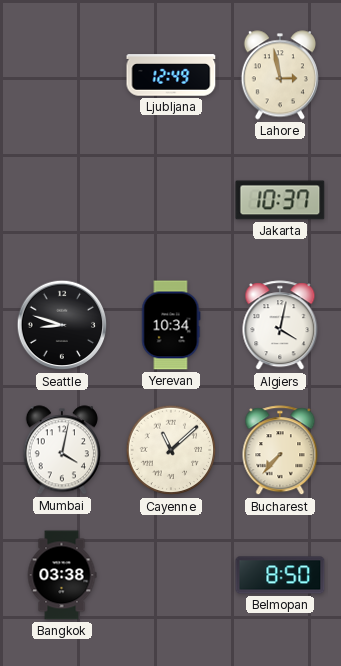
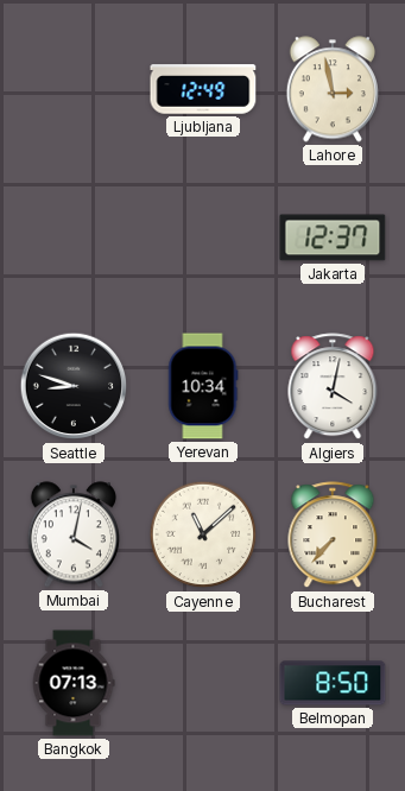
Jakarta: 10:37 -> 12:37 (333, 238)
Bangkok: 03:38 -> 07:13 (74, 683)
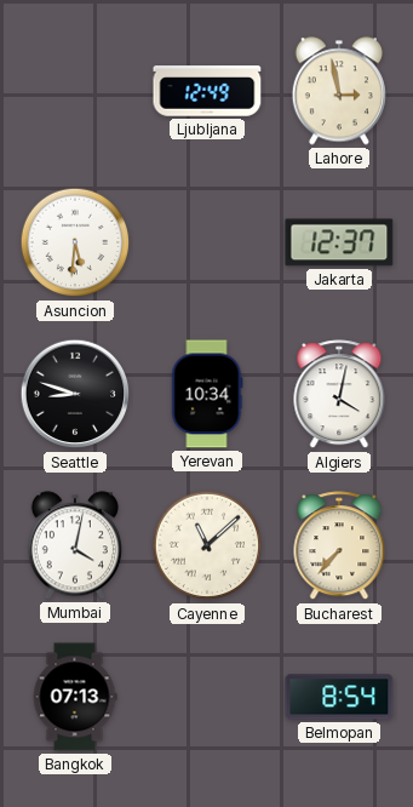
Asuncion: none -> 5:31 (75, 242)
Belmopan: 8:50 -> 8:54 (339, 697)
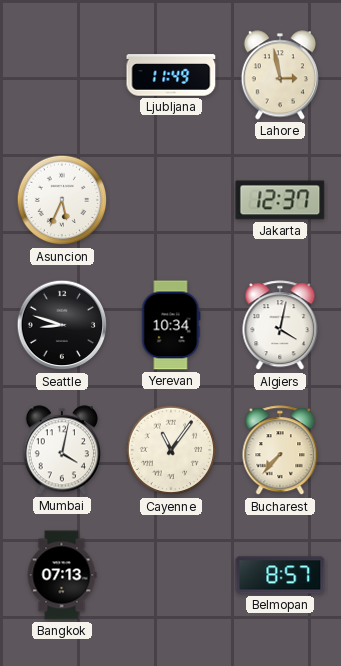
Ljubljana: 12:49 -> 11:49 (171, 75)
Asuncion: 5:31 -> 5:34 (62, 200)
Cayenne: 11:08 -> 11:06 (171, 450)
Belmopan: 8:54 -> 8:57 (280, 575)
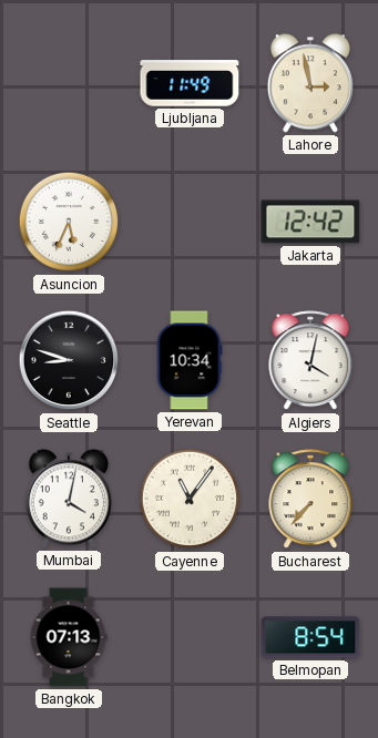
Jakarta: 12:37 -> 12:42 (310, 222)
Belmopan: 8:57 -> 8:54 (310, 637)
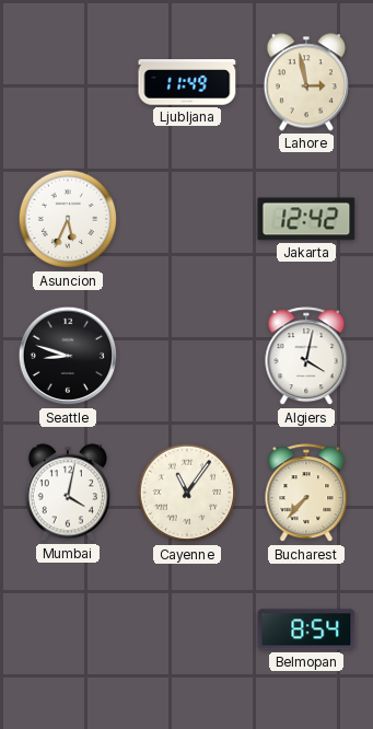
Yerevan: 10:34 -> none (190, 360)
Bangkok: 07:13 -> none (69, 637)
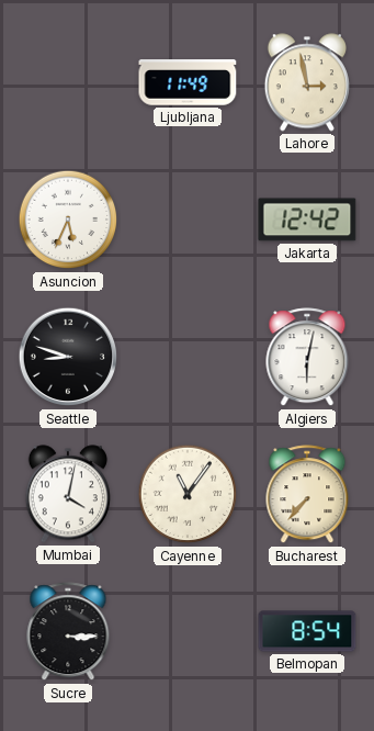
Algiers: 4:02 -> 6:02 (307, 358)
Sucre: none -> 3:15 (68, 632)
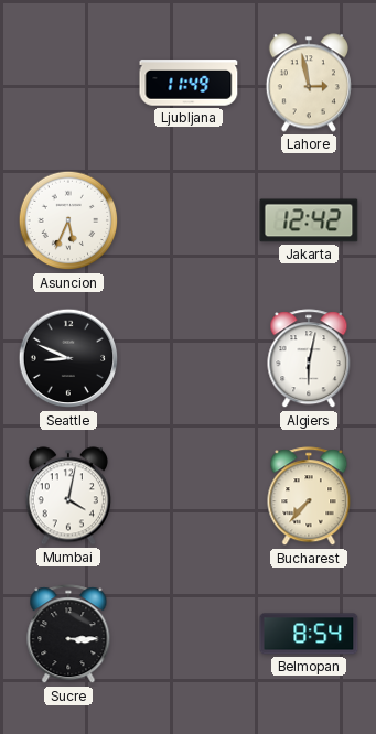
Seattle: 8:48 -> 8:49 (68, 358)
Cayenne: 11:06 -> none (188, 494)
